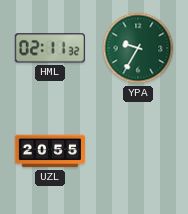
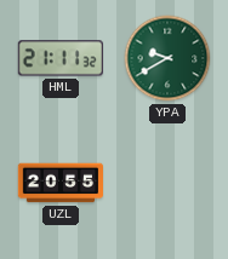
HML: 02:11 -> 21:11 (61, 58)
YPA: 9:35 -> 9:40 (167, 58)
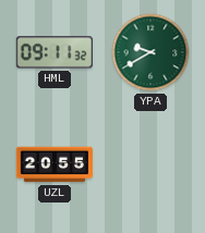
HML: 21:11 -> 09:11 (55, 52)
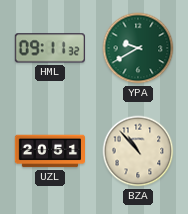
UZL: 20:55 -> 20:51 (49, 151)
BZA: none -> 10:53 (138, 151)
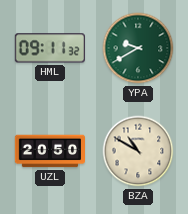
UZL: 20:51 -> 20:50 (49, 151)
BZA: 10:53 -> 10:50 (138, 151)
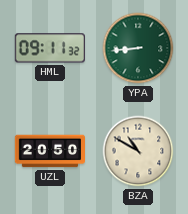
YPA: 9:40 -> 8:44 (138, 48)
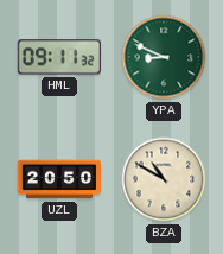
YPA: 8:44 -> 8:49 (164, 57)
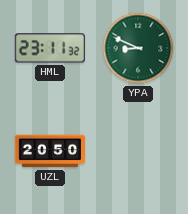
HML: 09:11 -> 23:11 (50, 48)
BZA: 10:50 -> none (164, 179)
